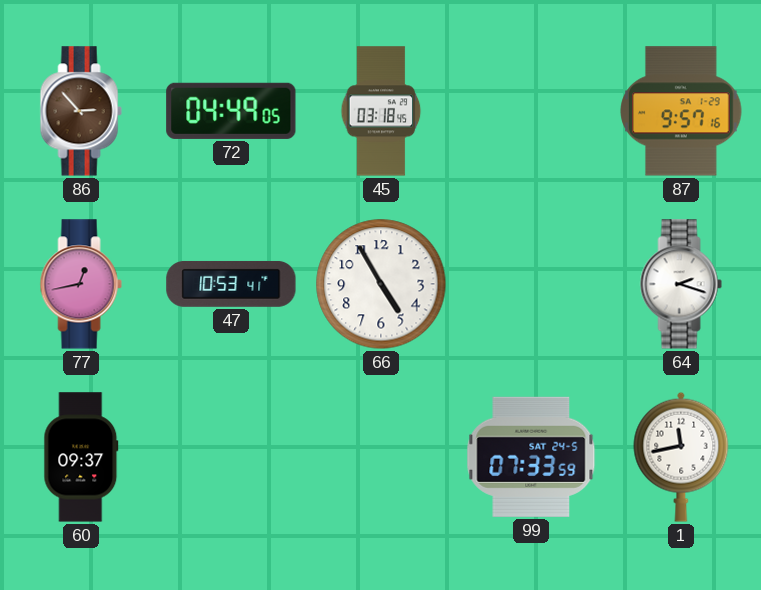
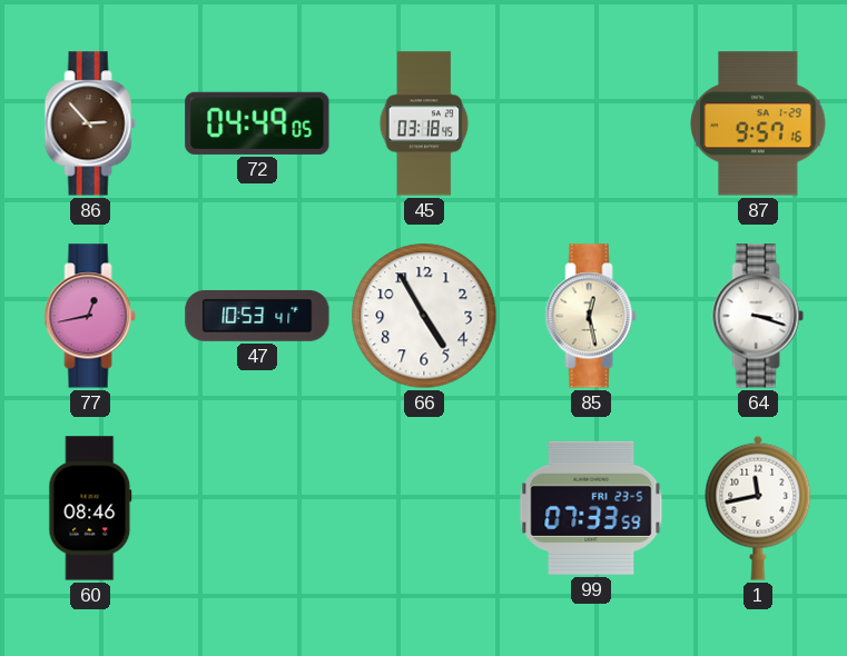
85: none -> 12:28 (591, 316)
64: 2:18 -> 3:18 (758, 316)
60: 09:37 -> 08:46 (90, 508)
99 date: SAT 24-5 -> FRI 23-5 (591, 508)
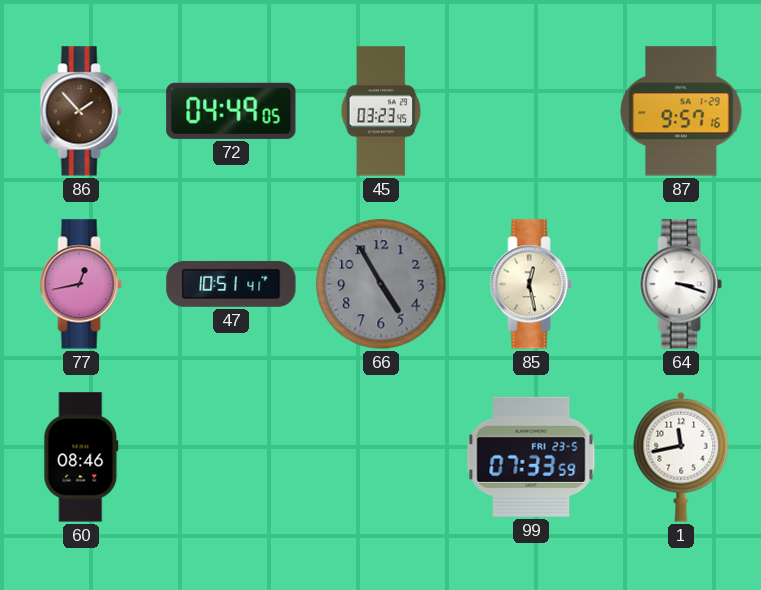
86: 2:53 -> 1:53 (81, 111)
45: 03:18 -> 03:23 (381, 111)
47: 10:53 -> 10:51 (231, 284)
66 dial: white -> grey (381, 284)
